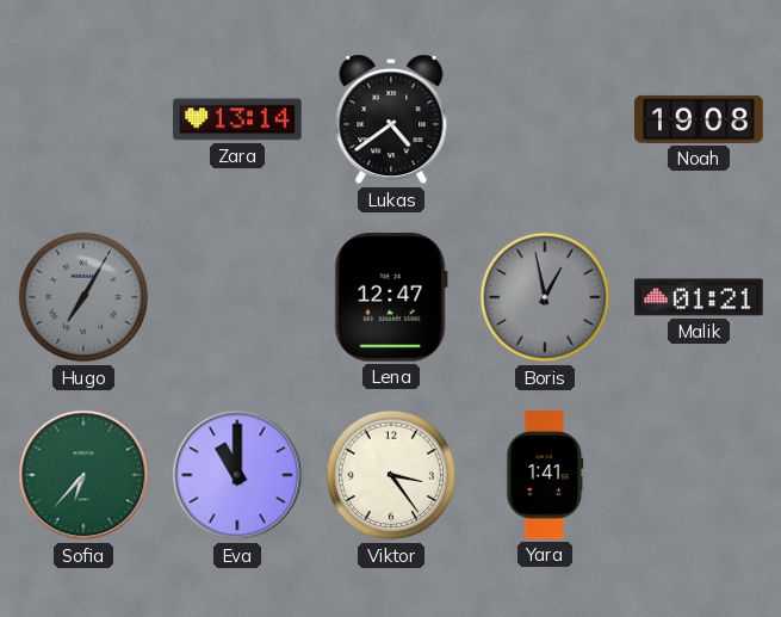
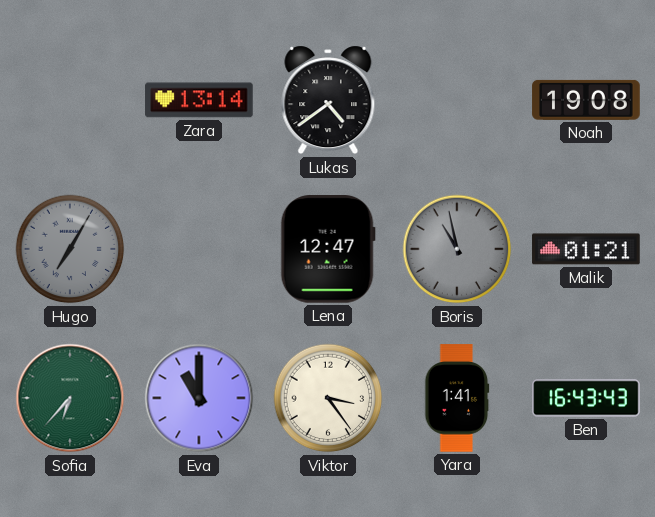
Boris: 12:58 -> 10:58 (457, 249)
Ben: none -> 16:43 (586, 398)
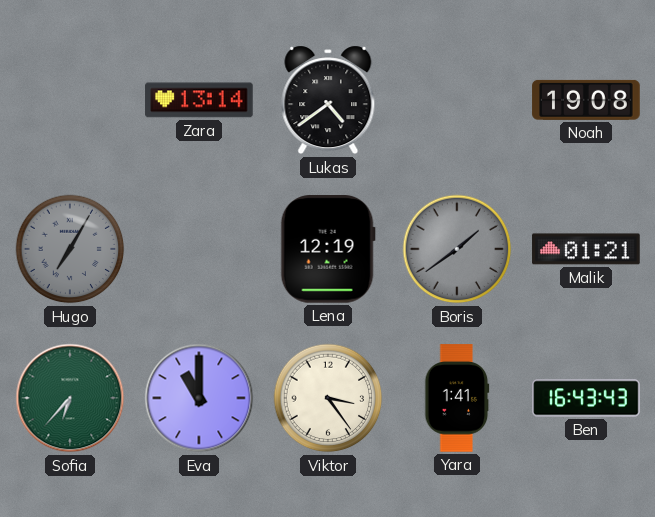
Lena: 12:47 -> 12:19 (328, 250)
Boris: 10:58 -> 1:39 (457, 249)
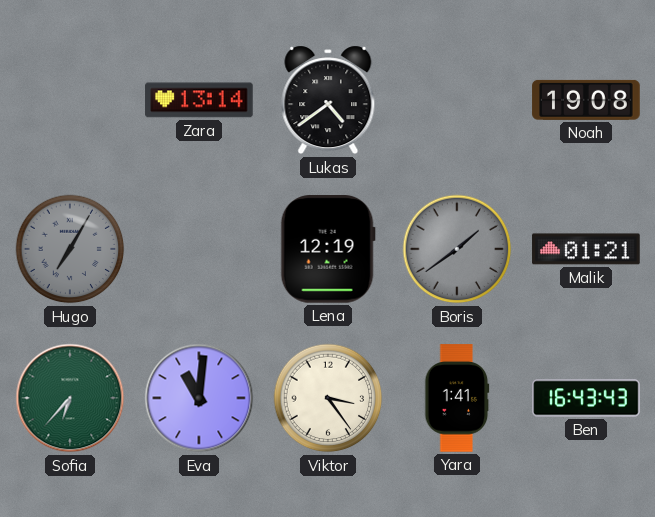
Eva: 11:00 -> 11:01 (199, 398)
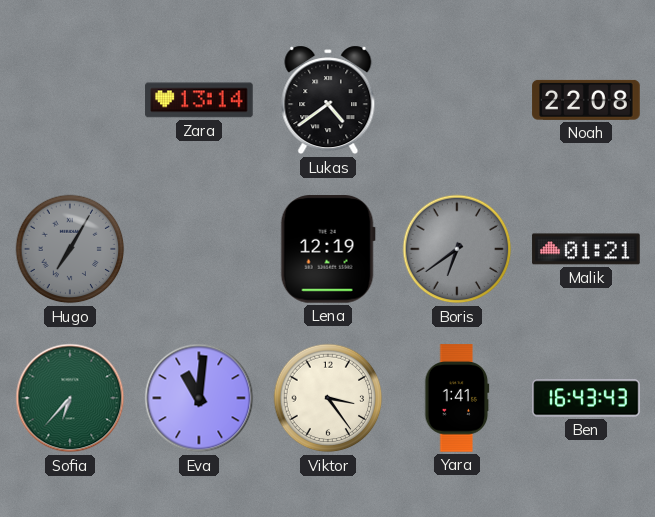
Noah: 19:08 -> 22:08 (586, 100)
Boris: 1:39 -> 6:39 (457, 249)
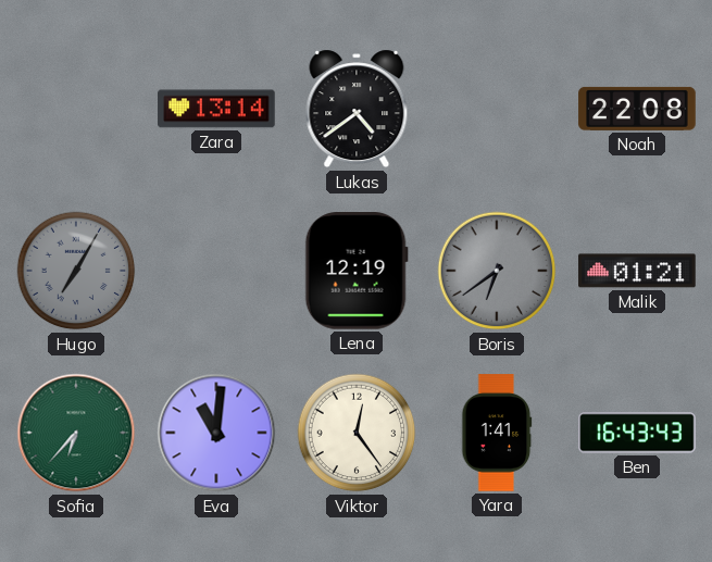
Viktor: 3:24 -> 12:24 (357, 433)
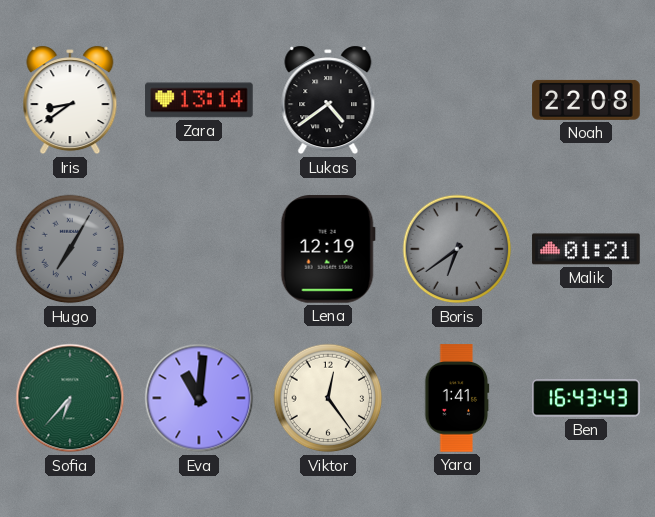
Iris: none -> 8:39 (70, 100)
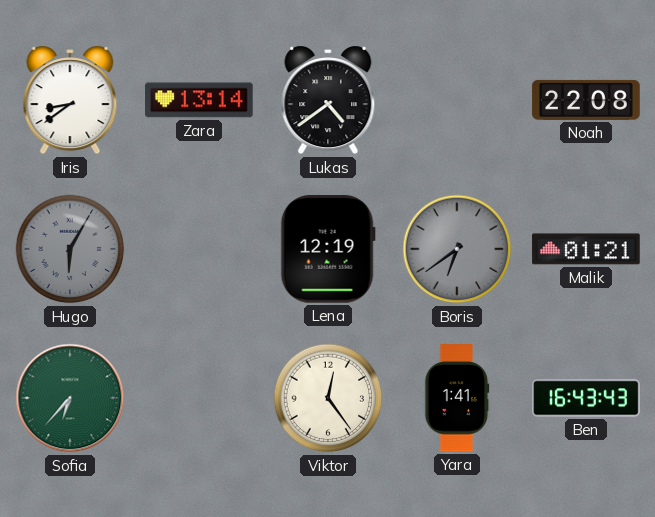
Hugo: 7:05 -> 6:05 (70, 249)
Eva: 11:01 -> none (199, 398)
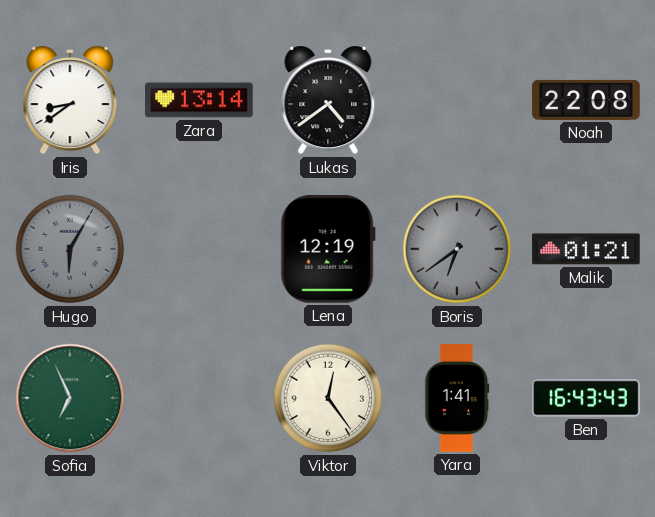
Sofia: 6:37 -> 6:56 (70, 398)
